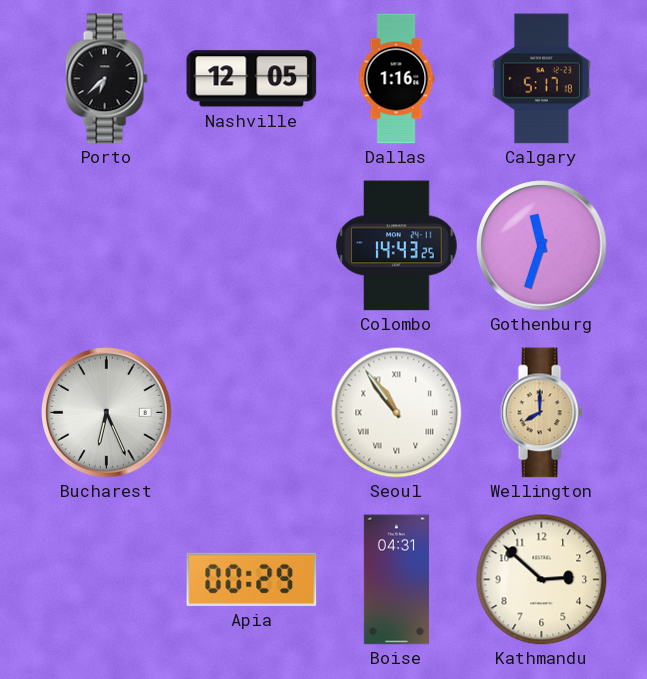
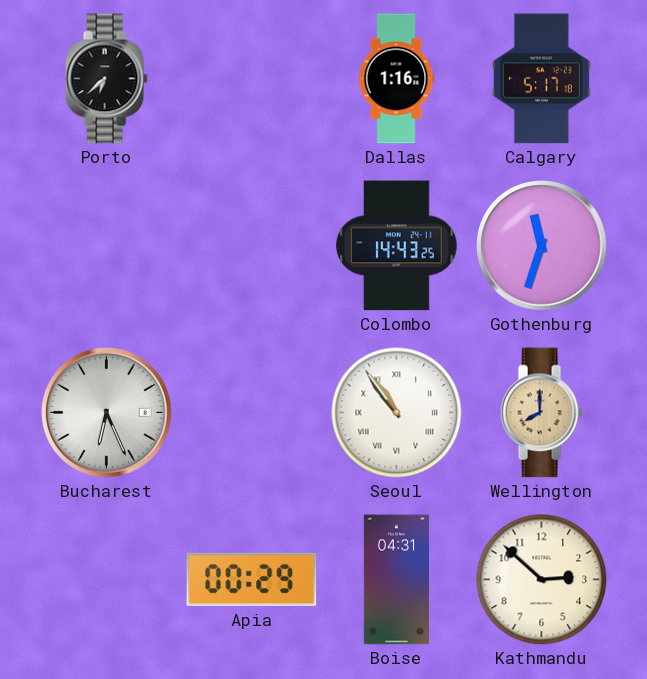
Nashville: 12:05 -> none (252, 79)
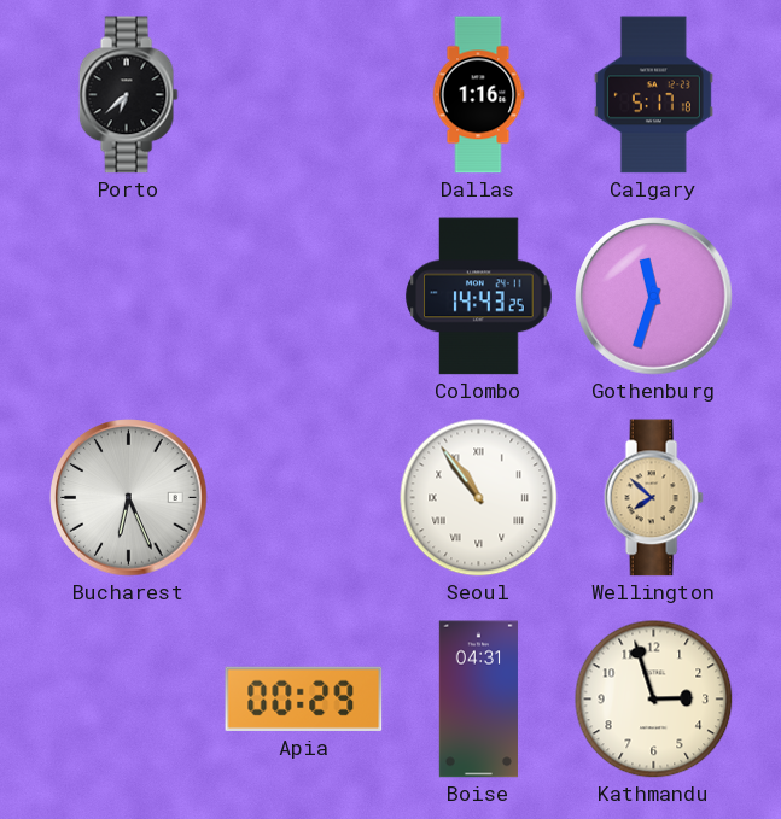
Wellington: 8:00 -> 7:52 (653, 498)
Kathmandu: 2:52 -> 2:57 (654, 700)
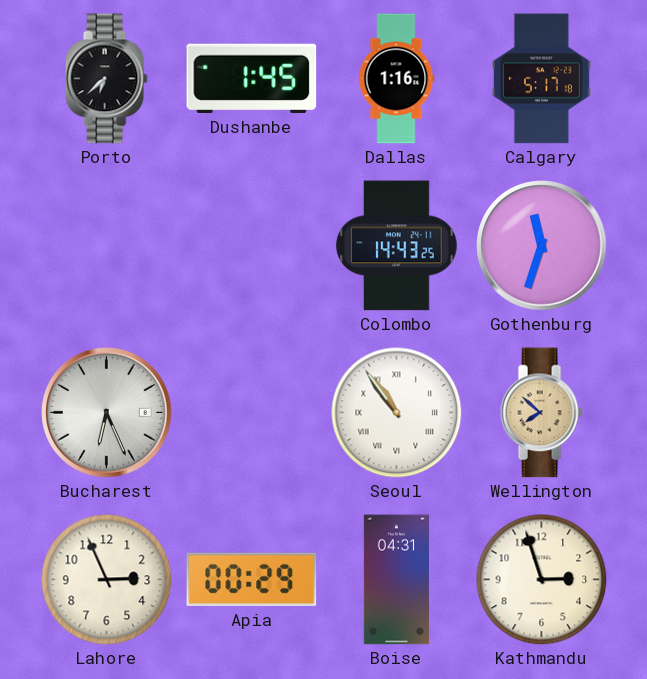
Dushanbe: none -> 1:45 (252, 78)
Lahore: none -> 2:56 (107, 580)
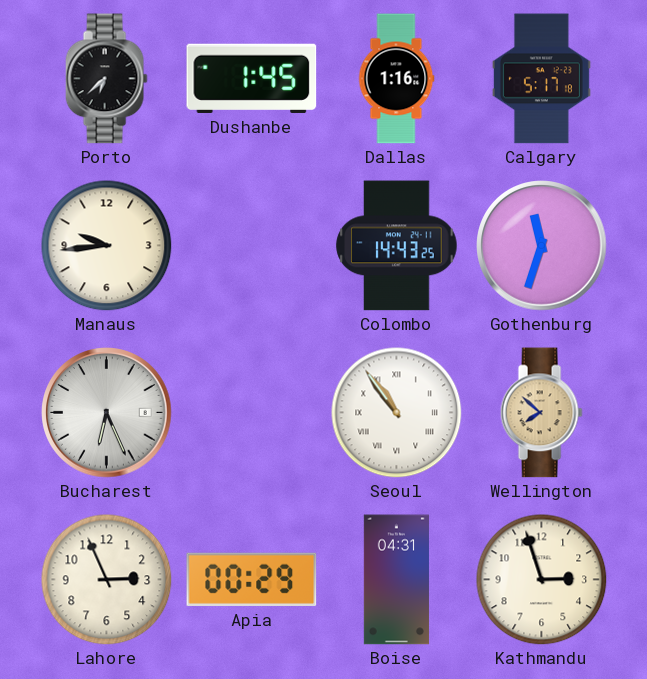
Manaus: none -> 9:44 (107, 246)
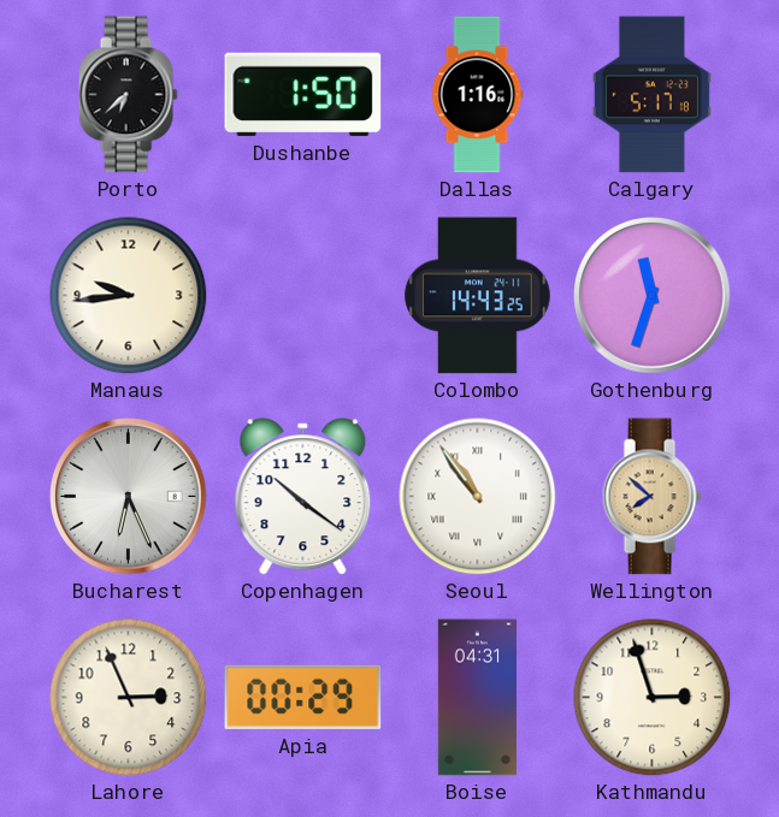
Dushanbe: 1:45 -> 1:50 (303, 94)
Copenhagen: none -> 10:21 (303, 497)
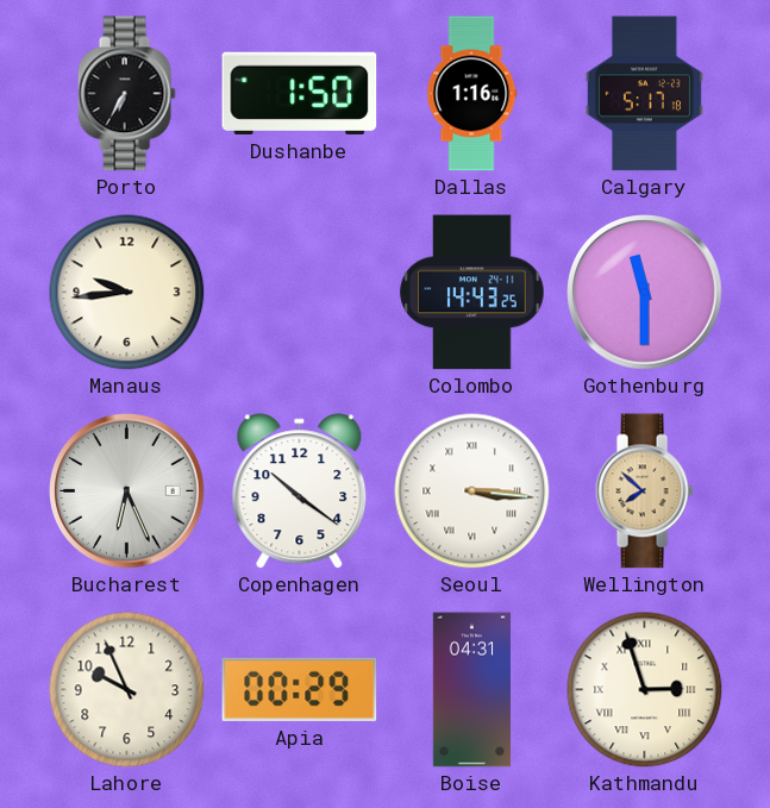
Porto: 6:38 -> 6:35 (126, 94)
Gothenburg: 11:33 -> 11:30 (645, 293)
Seoul: 10:54 -> 3:16 (472, 491)
Lahore: 2:56 -> 9:56 (127, 690)
Kathmandu numerals: Arabic -> Roman (645, 690)
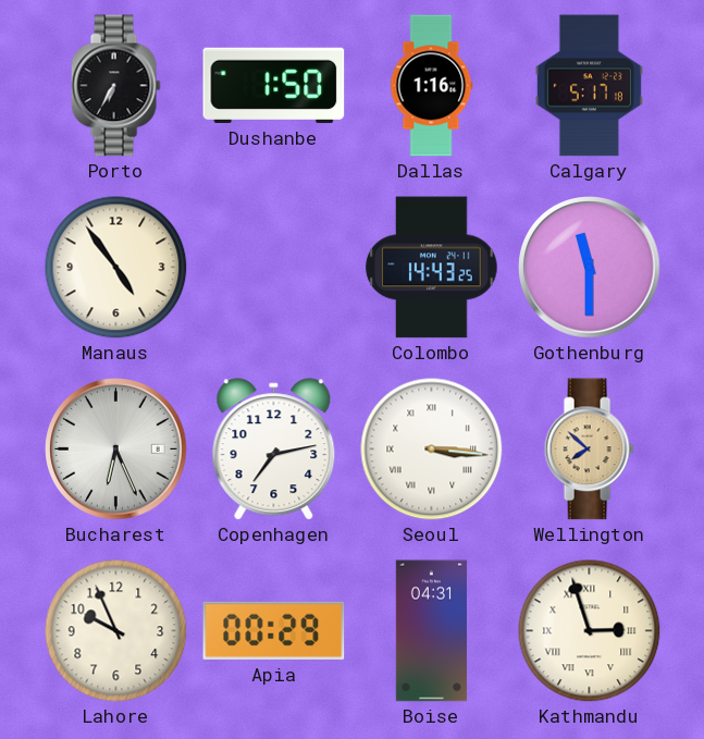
Manaus: 9:44 -> 4:54 (116, 268)
Copenhagen: 10:21 -> 7:13 (274, 449)
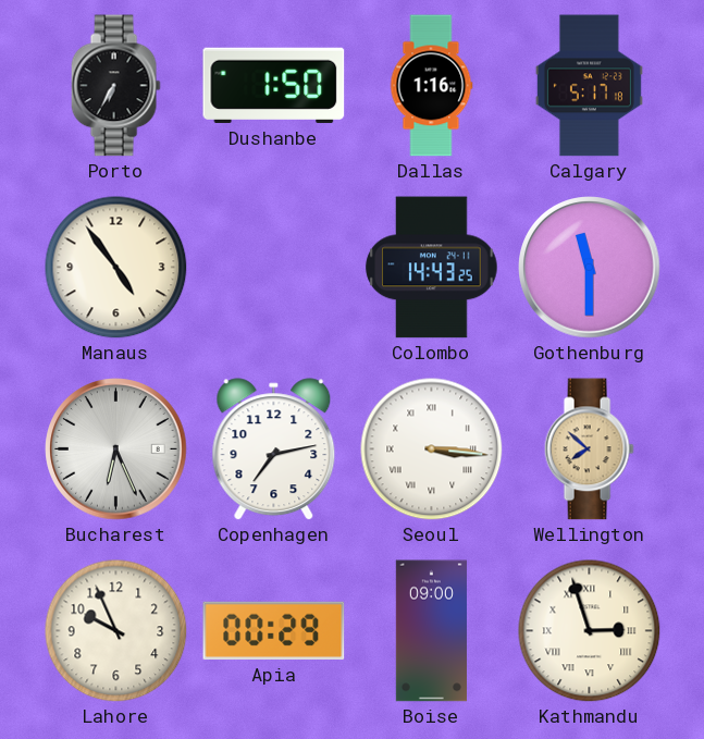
Boise: 04:31 -> 09:00 (431, 631)
